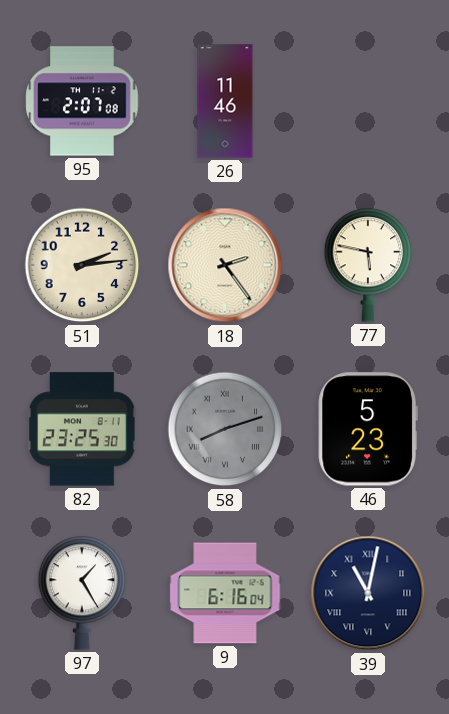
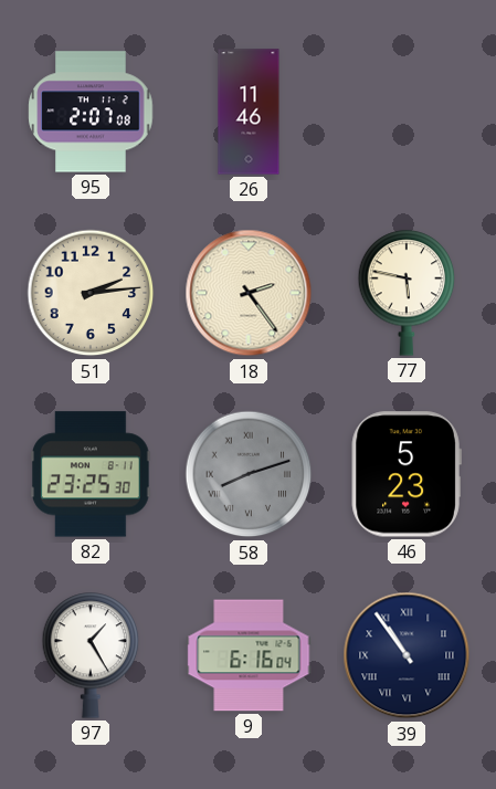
39: 11:02 -> 10:54 (407, 655)
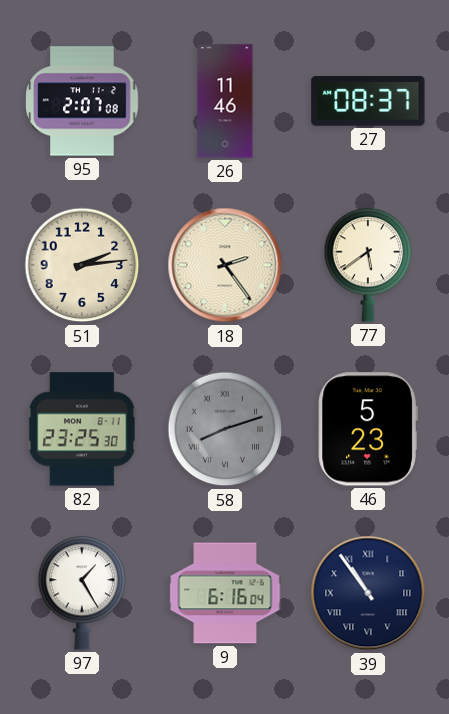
27: none -> 08:37 (368, 102)
77: 5:47 -> 5:39 (368, 265)
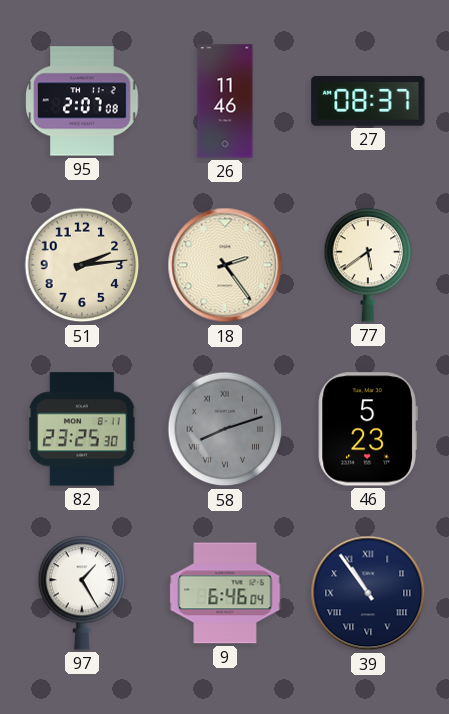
9: 6:16 -> 6:46 (225, 593)
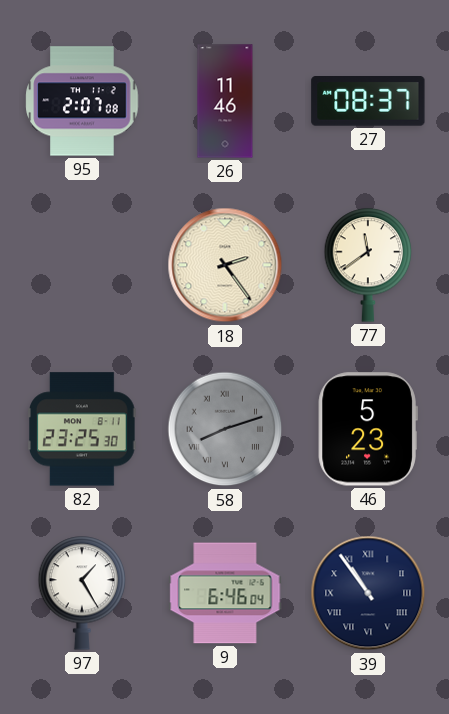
51: 2:14 -> none (82, 265)
77: 5:39 -> 11:39 (368, 265)
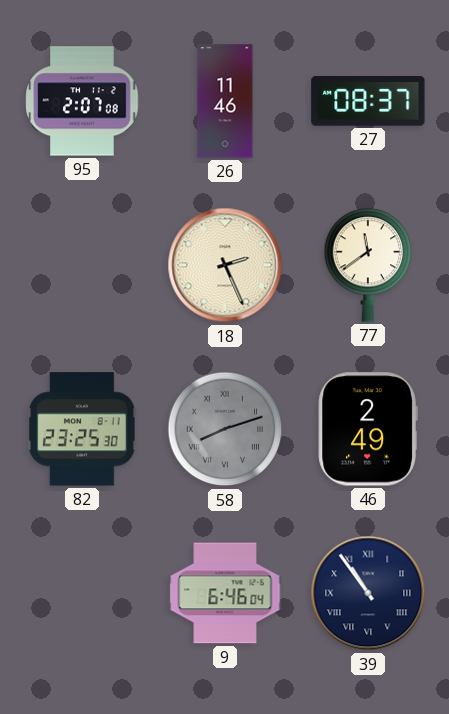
18: 2:24 -> 2:26 (225, 265)
46: 5:23 -> 2:49 (368, 429)
97: 1:25 -> none (82, 593)
